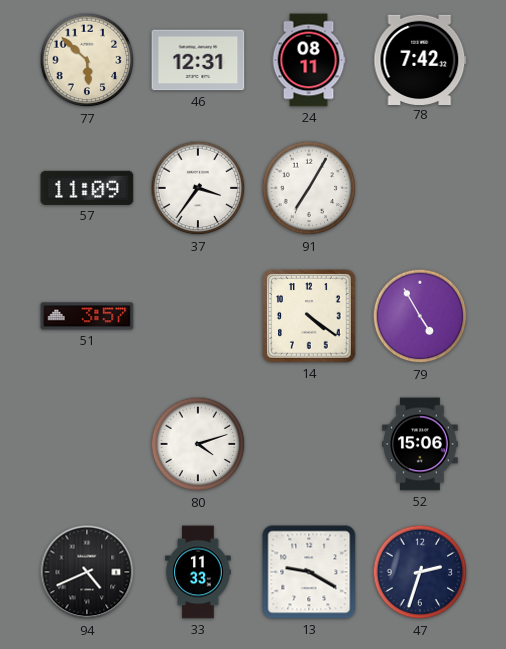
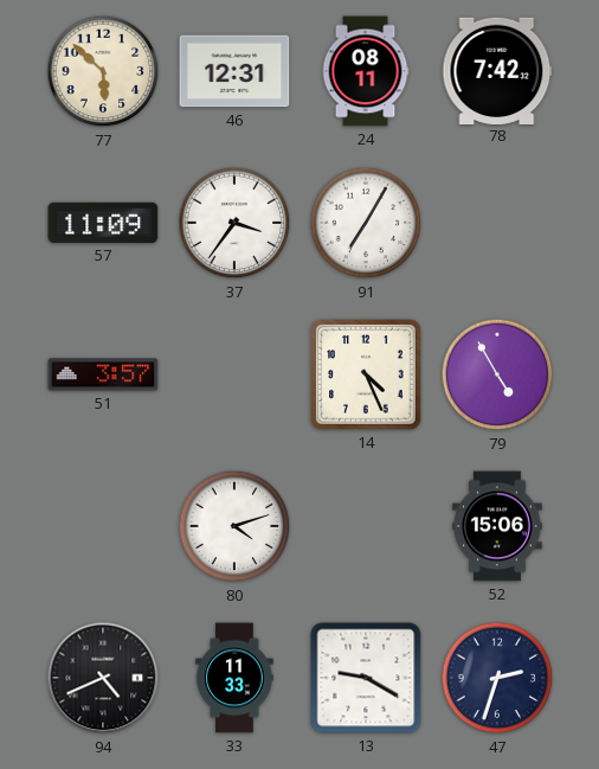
14: 4:21 -> 4:26 (366, 374)
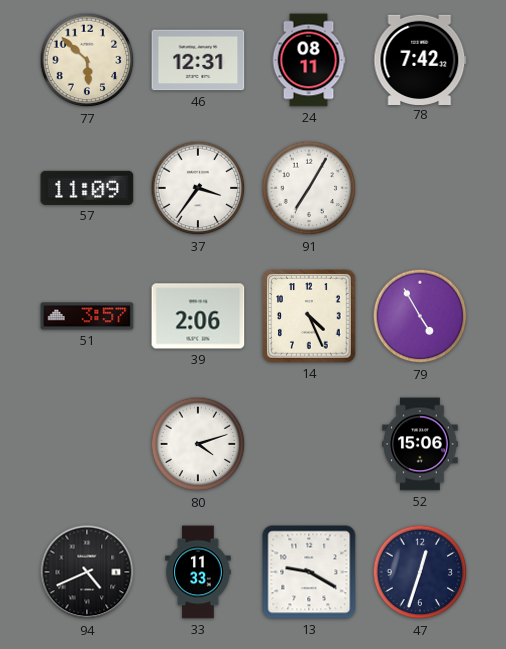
39: none -> 2:06 (198, 316)
47: 2:33 -> 12:33 (420, 572)
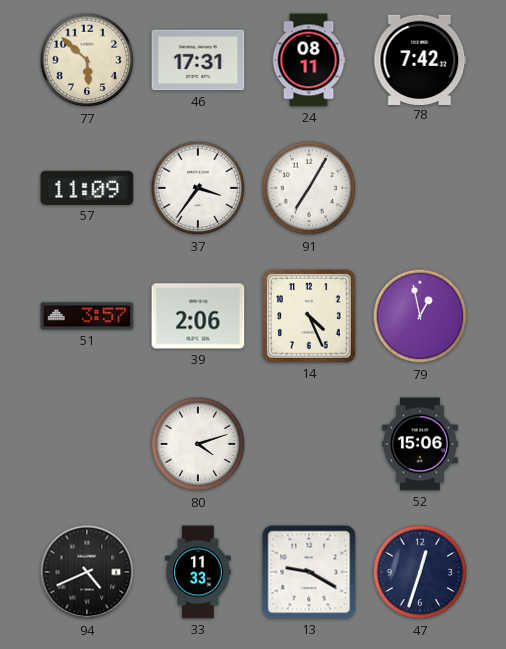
46: 12:31 -> 17:31 (198, 60)
79: 4:55 -> 12:58 (420, 316)
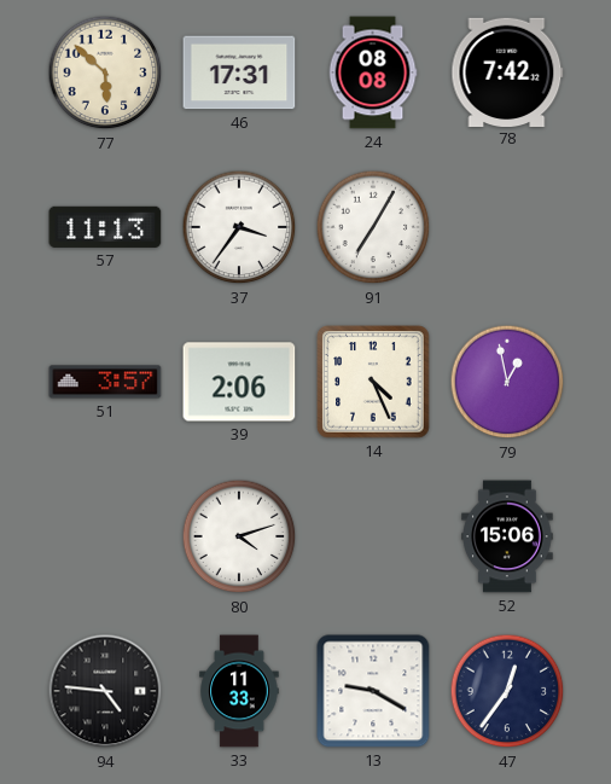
24: 08:11 -> 08:08 (373, 72)
57: 11:09 -> 11:13 (105, 227)
94: 4:41 -> 4:46 (105, 691)
47: 12:33 -> 12:36 (507, 691)
